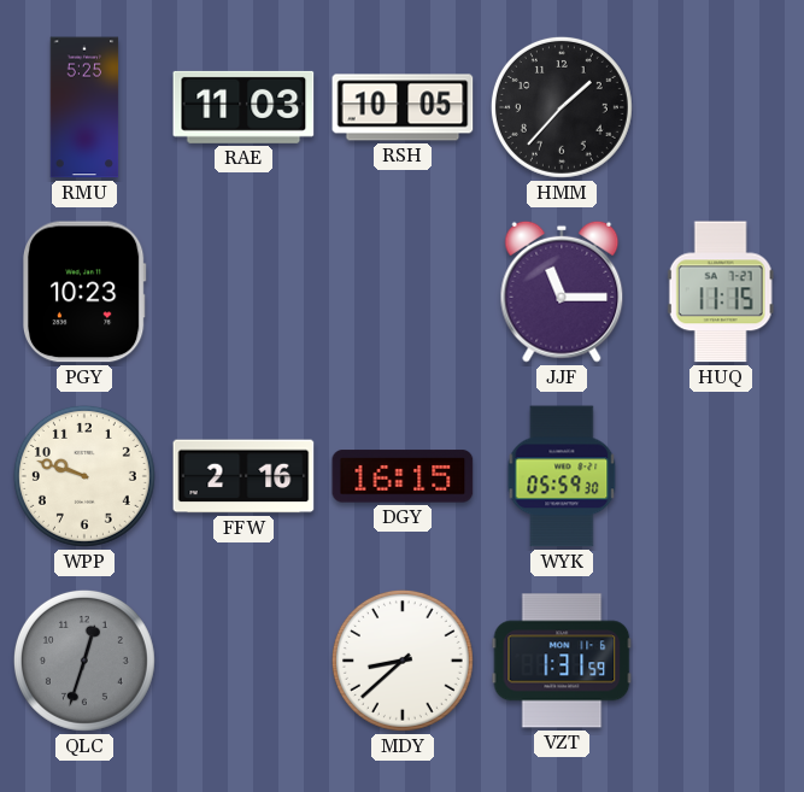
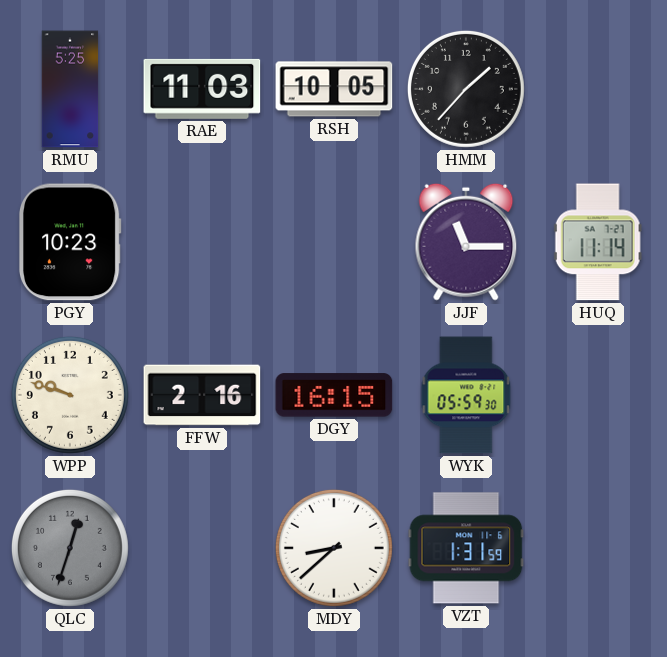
HUQ: 11:15 -> 11:14 (598, 242)
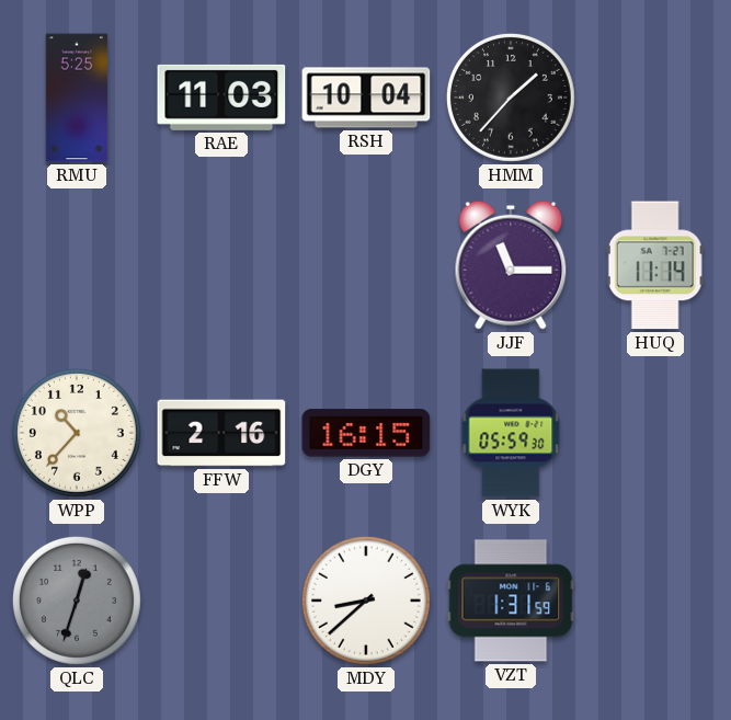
RSH: 10:05 -> 10:04 (366, 98)
PGY: 10:23 -> none (70, 242)
WPP: 9:48 -> 10:37 (77, 433)
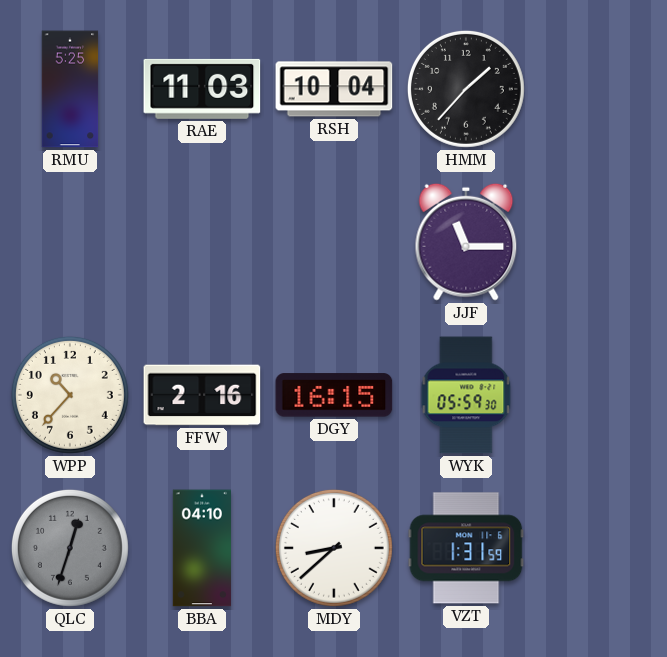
HUQ: 11:14 -> none (655, 265)
BBA: none -> 04:10 (201, 548)
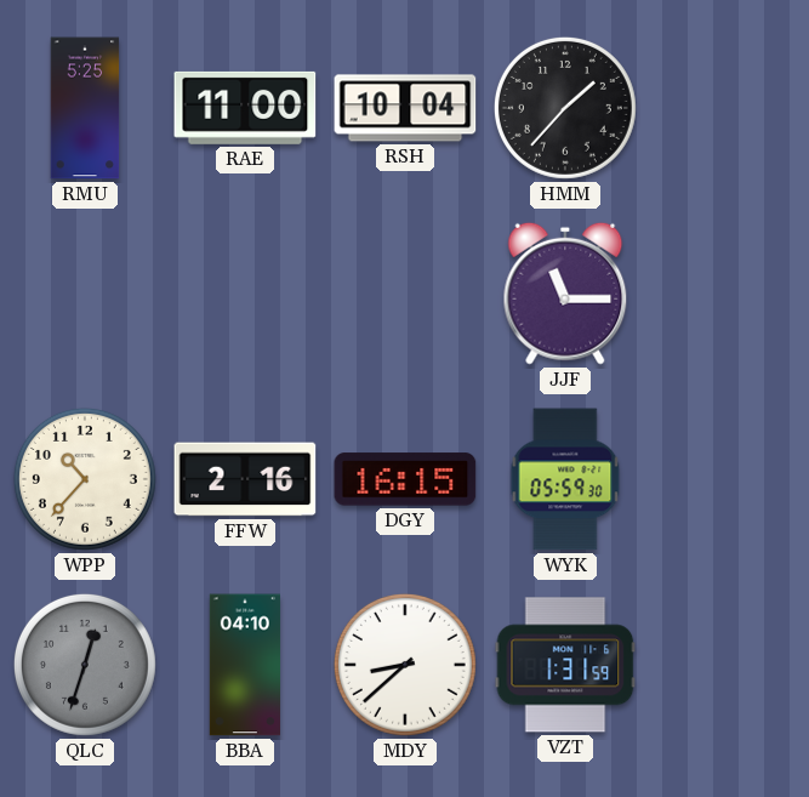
RAE: 11:03 -> 11:00 (245, 108)
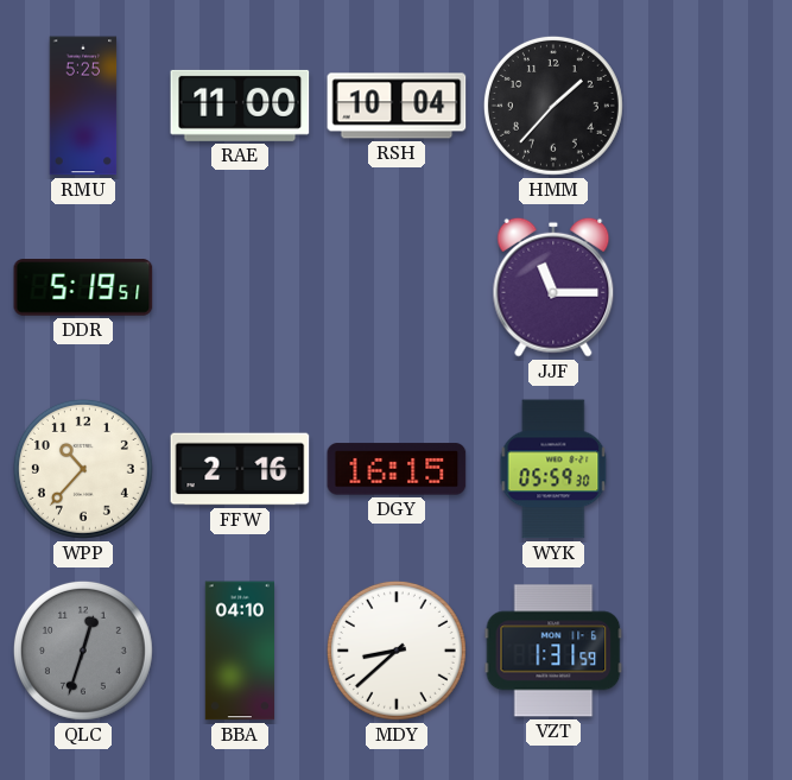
DDR: none -> 5:19 (83, 287)
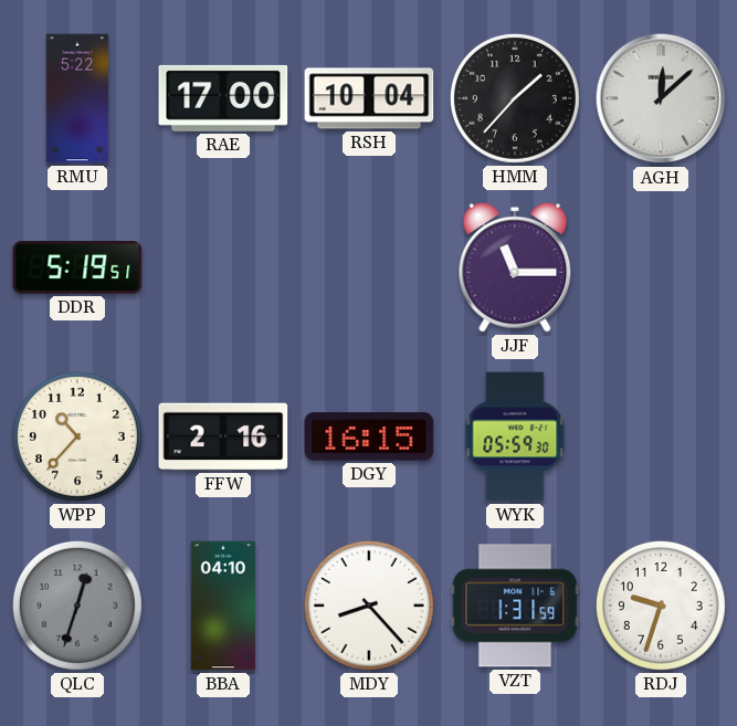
RMU: 5:25 -> 5:22 (77, 98)
RAE: 11:00 -> 17:00 (223, 98)
AGH: none -> 12:08 (661, 98)
MDY: 8:38 -> 8:23 (369, 606)
RDJ: none -> 9:33 (661, 606)
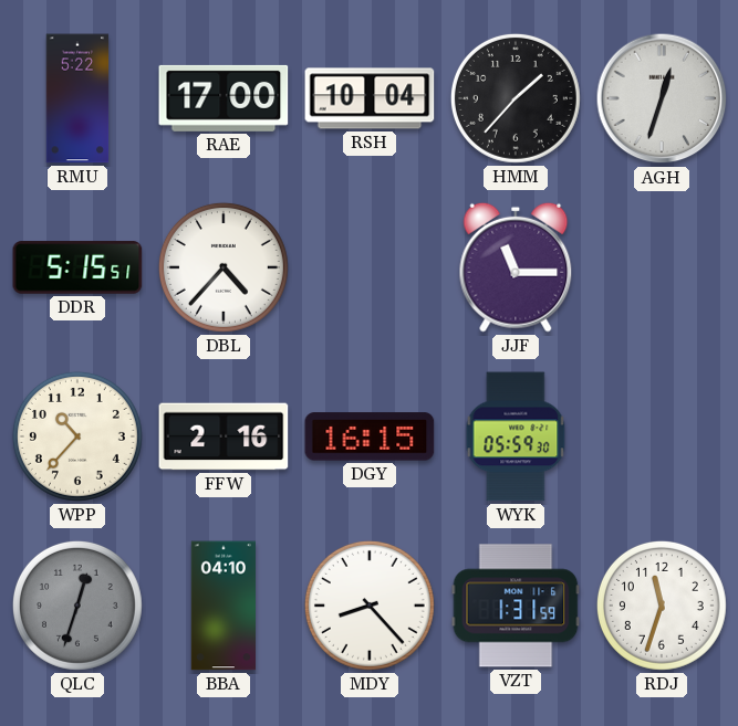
AGH: 12:08 -> 12:33 (662, 98)
DDR: 5:19 -> 5:15 (77, 267)
DBL: none -> 4:37 (224, 267)
RDJ: 9:33 -> 11:33 (662, 606)
